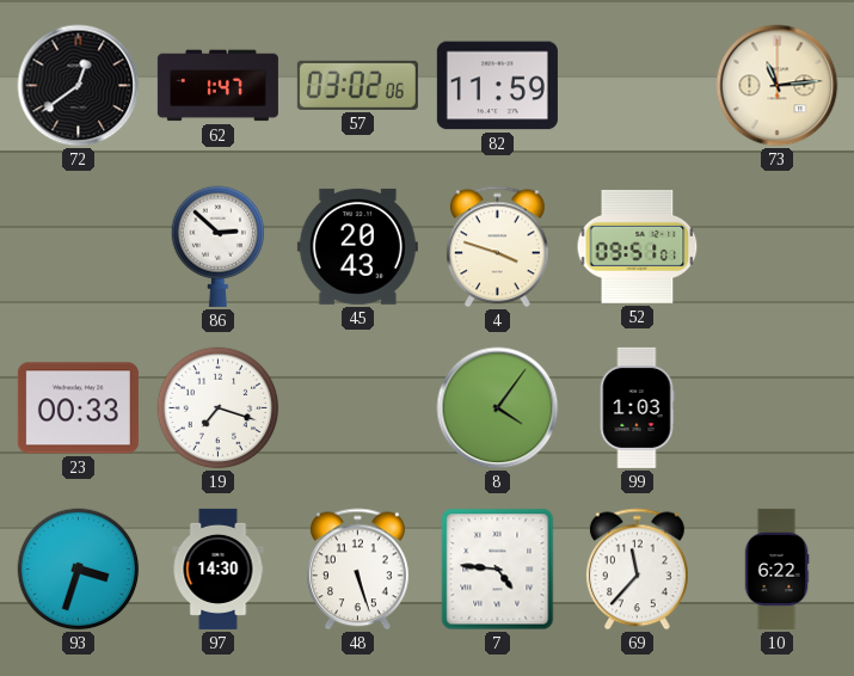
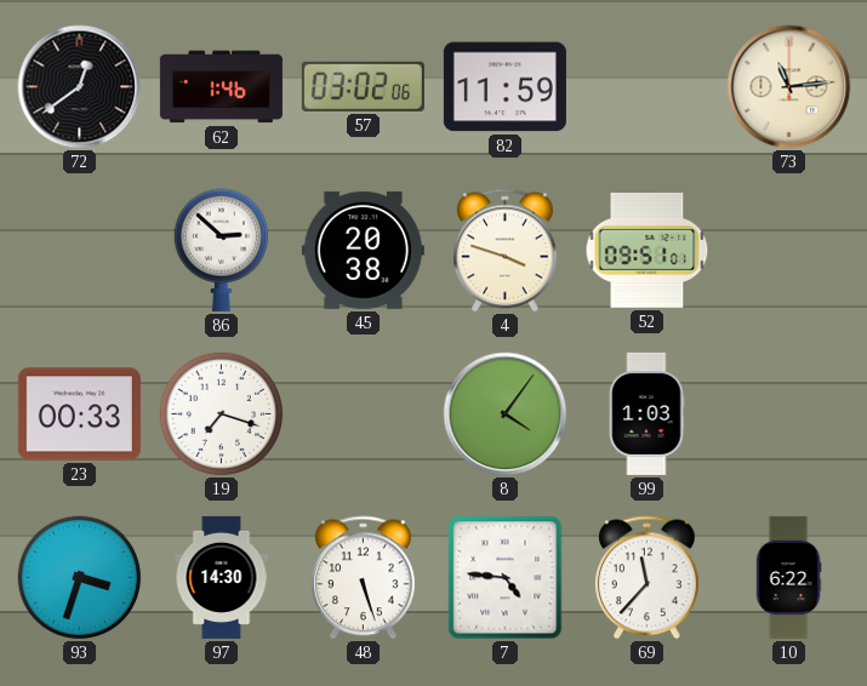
62: 1:47 -> 1:46 (221, 87)
45: 20:43 -> 20:38 (363, 250)
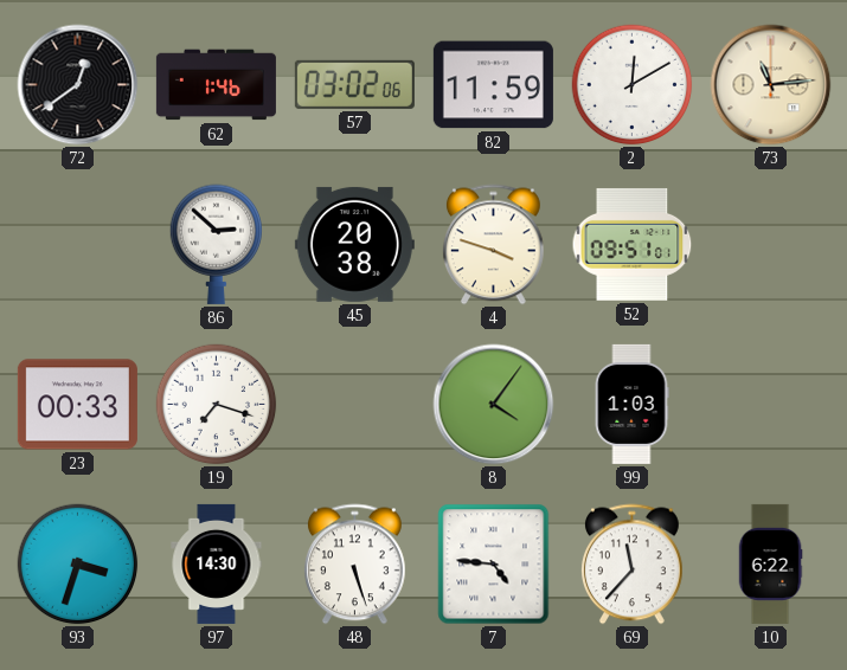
2: none -> 12:10 (633, 85)
